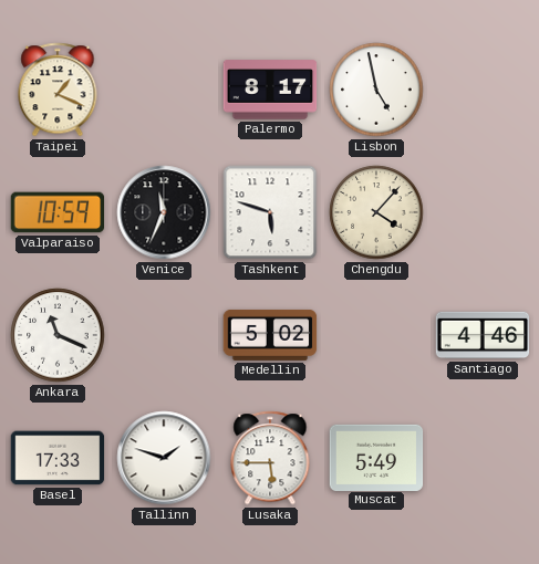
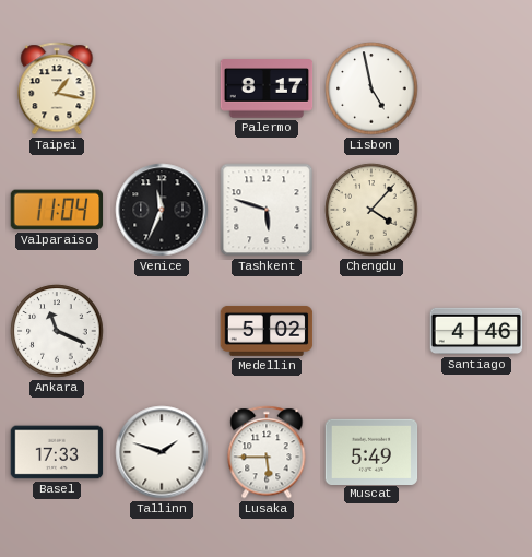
Taipei: 1:19 -> 1:17 (57, 88)
Valparaiso: 10:59 -> 11:04 (57, 210)
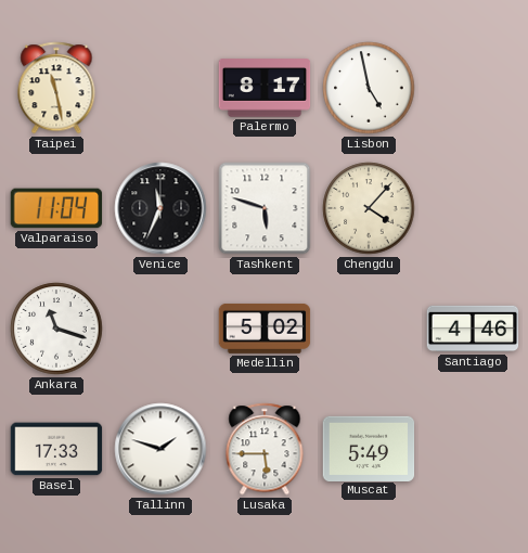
Taipei: 1:17 -> 11:28 (56, 88)
Ankara: 11:19 -> 11:18 (56, 329)
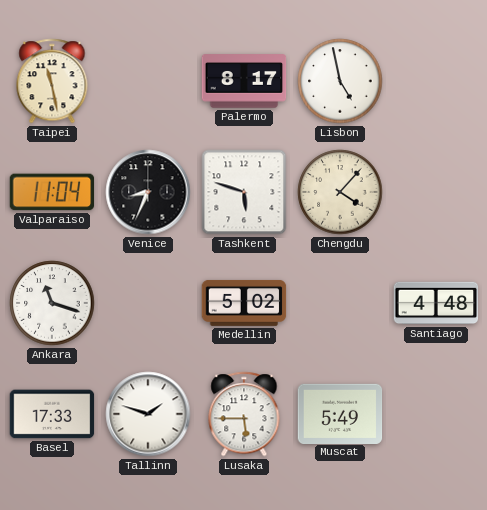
Venice: 11:34 -> 8:34 (148, 192)
Santiago: 4:46 -> 4:48 (436, 303)
